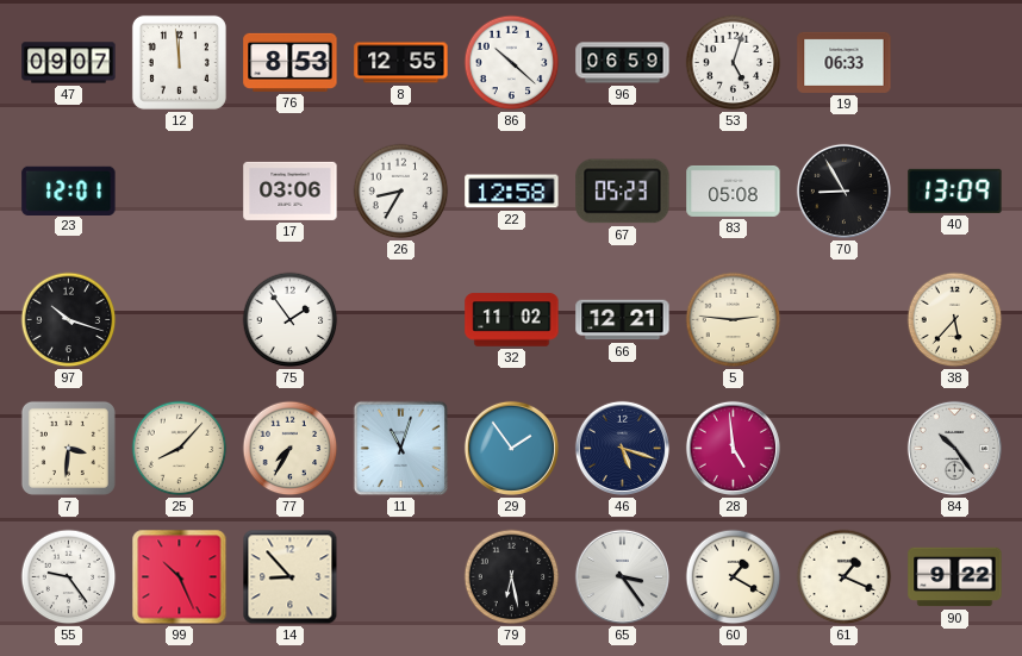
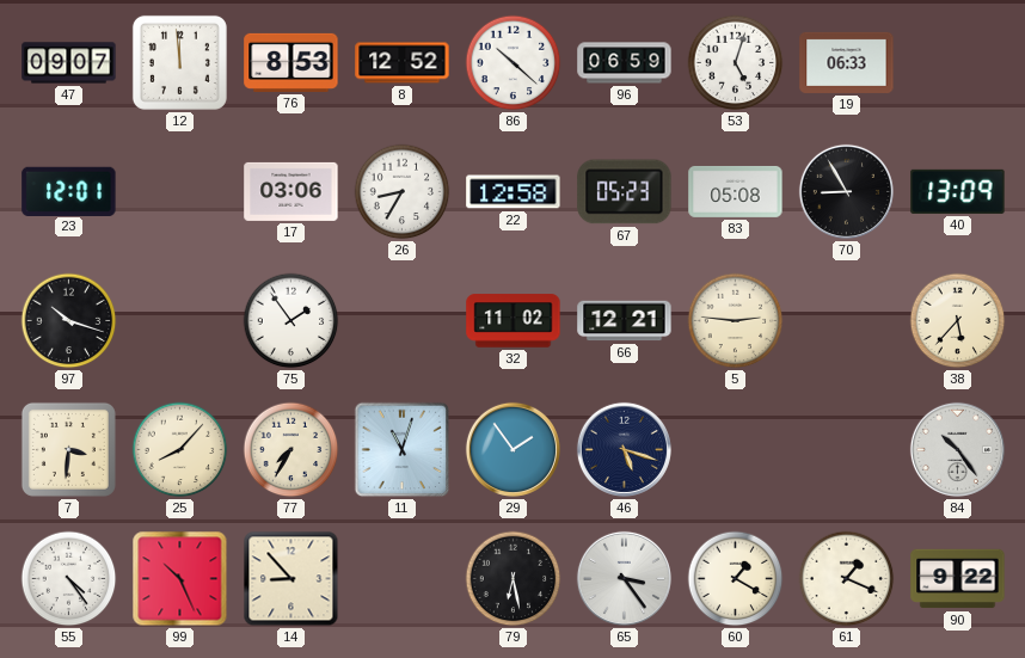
8: 12:55 -> 12:52 (403, 63)
28: 4:59 -> none (733, 448)
55: 9:24 -> 4:24 (69, 579)
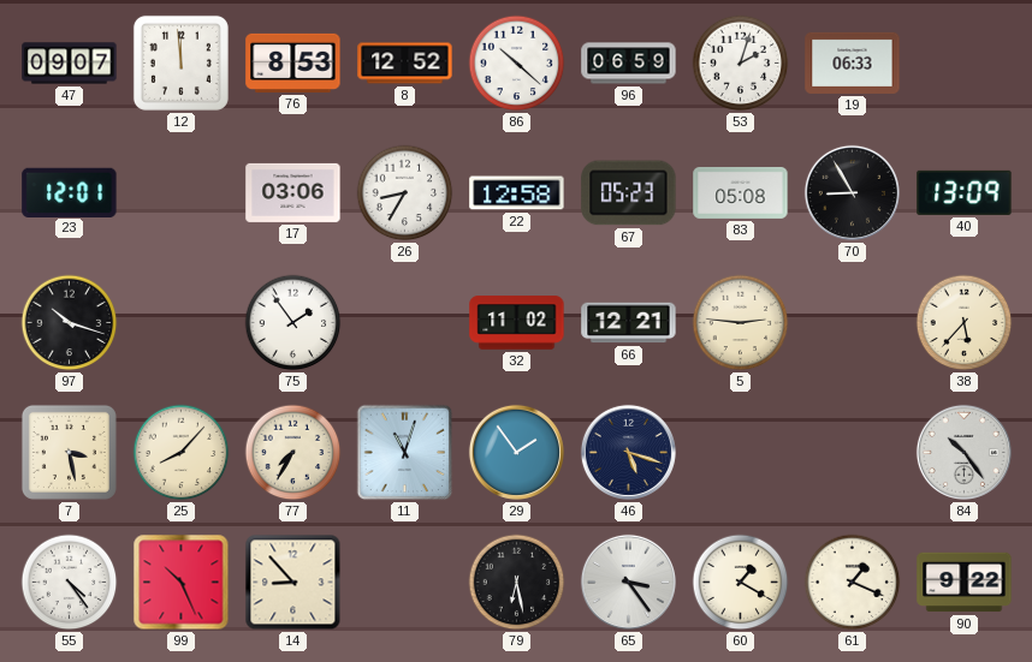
53: 5:03 -> 2:03 (741, 64)
7: 3:31 -> 3:28 (69, 452)
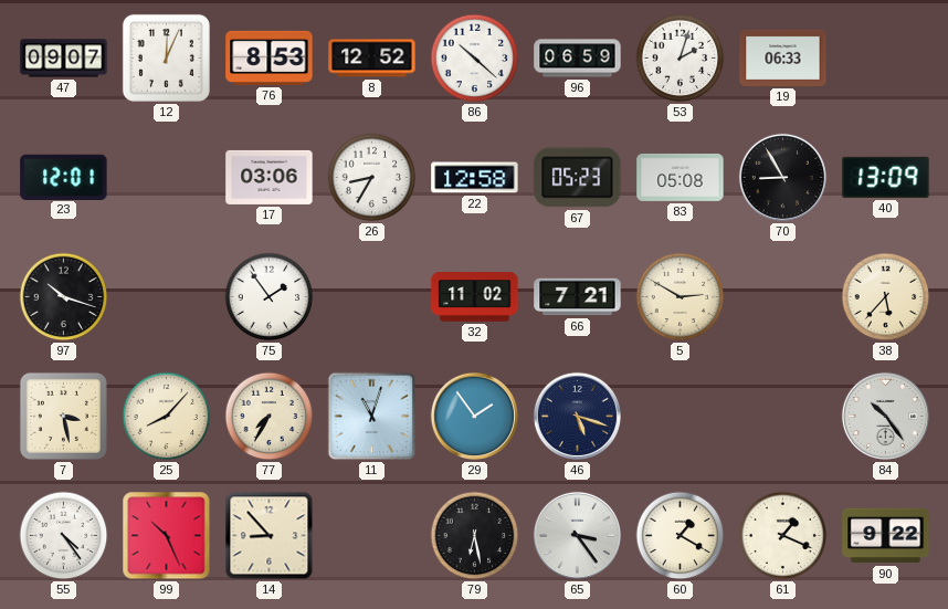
12: 11:59 -> 12:04 (166, 57)
66: 12:21 -> 7:21 (578, 297)
5: 2:46 -> 2:50 (681, 297)
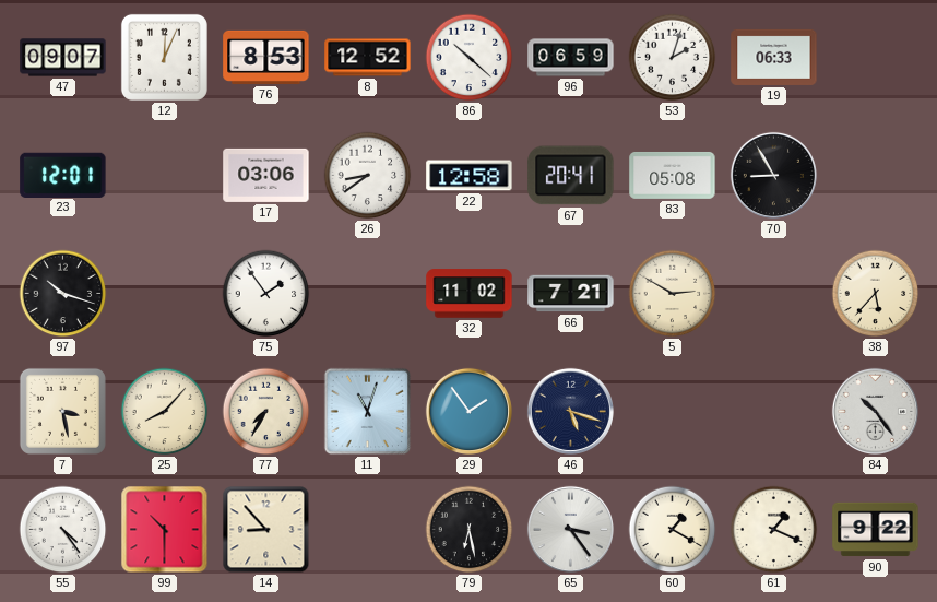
26: 8:35 -> 8:39 (368, 176)
67: 05:23 -> 20:41 (571, 176)
40: 13:09 -> none (886, 177)
99: 10:26 -> 10:30 (165, 530)
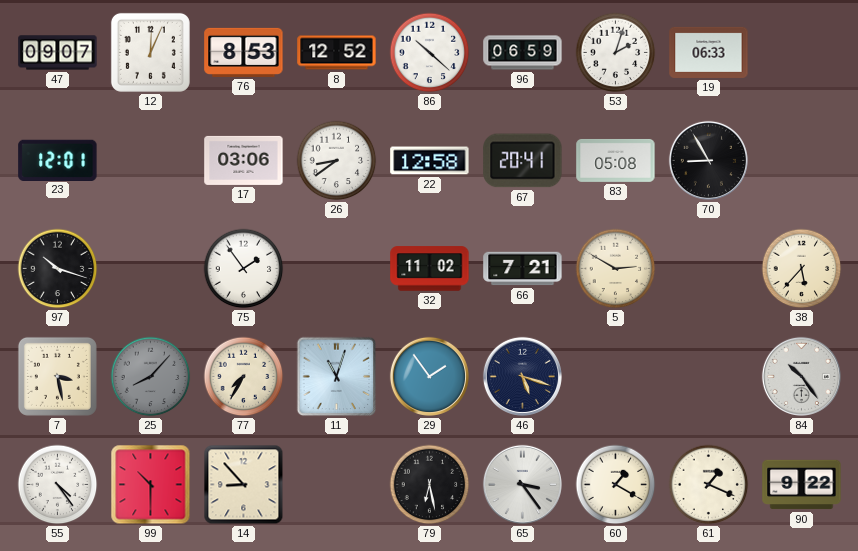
25 dial: cream -> grey (151, 377)
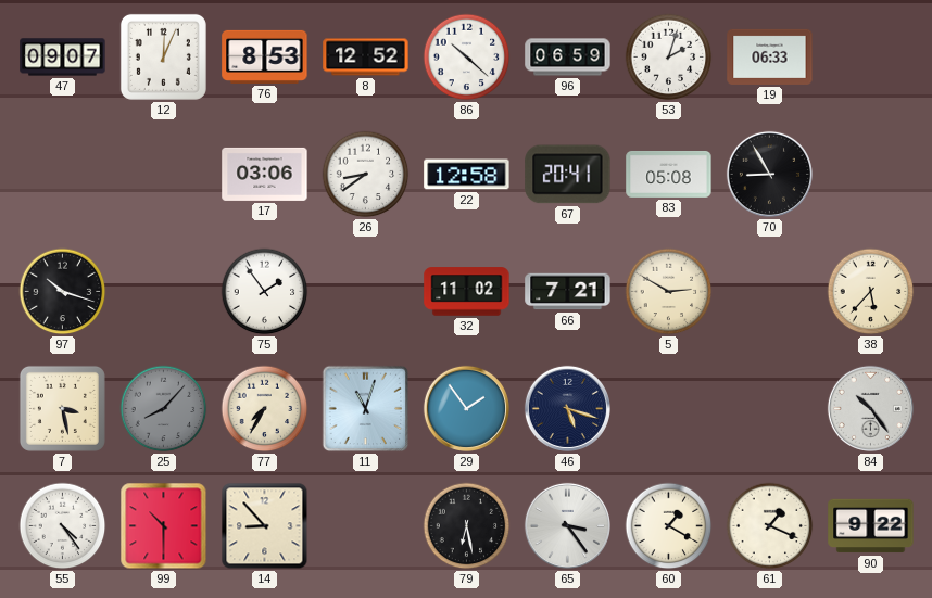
23: 12:01 -> none (58, 160)
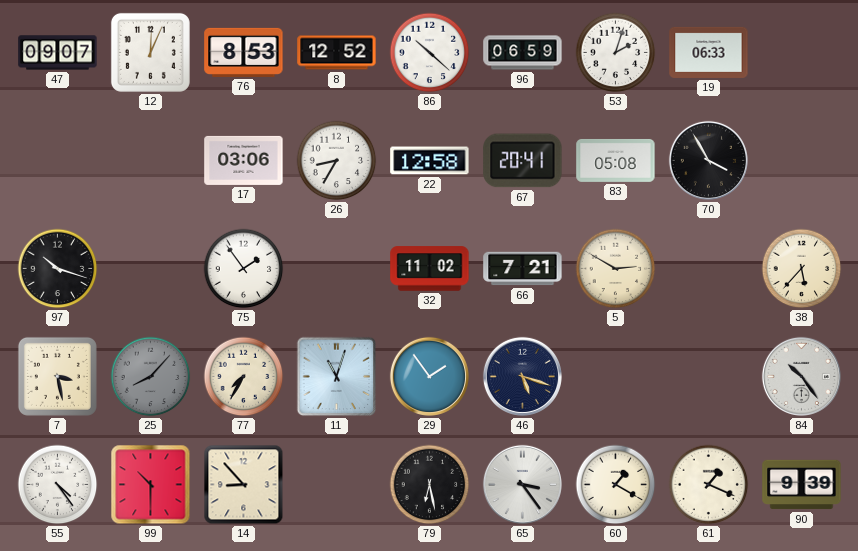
26: 8:39 -> 8:35 (337, 161)
70: 8:55 -> 3:55 (708, 160)
90: 9:22 -> 9:39 (802, 485)
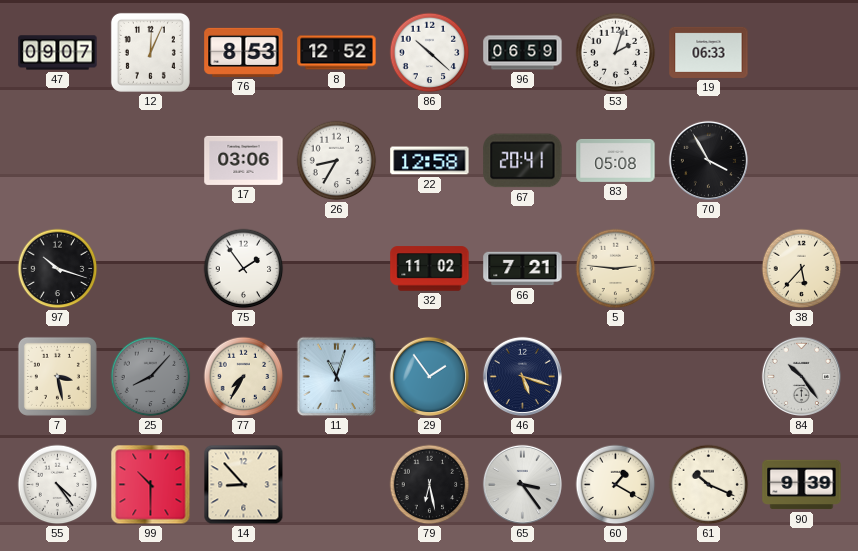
5: 2:50 -> 2:46 (616, 269)
61: 1:19 -> 10:19 (709, 485)
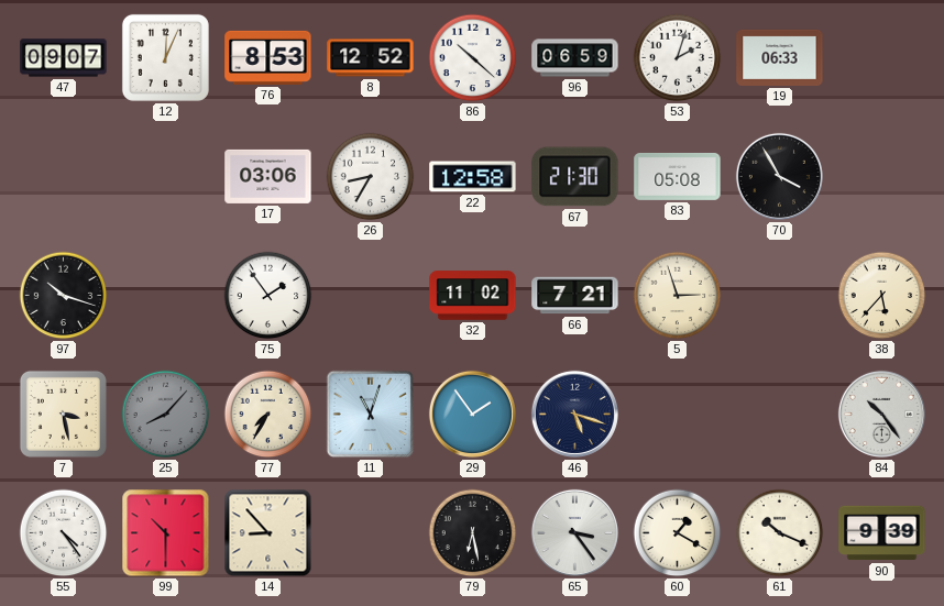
67: 20:41 -> 21:30 (575, 177)
5: 2:46 -> 2:57 (678, 296)
